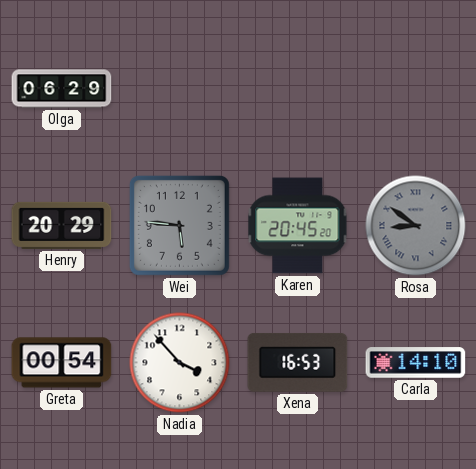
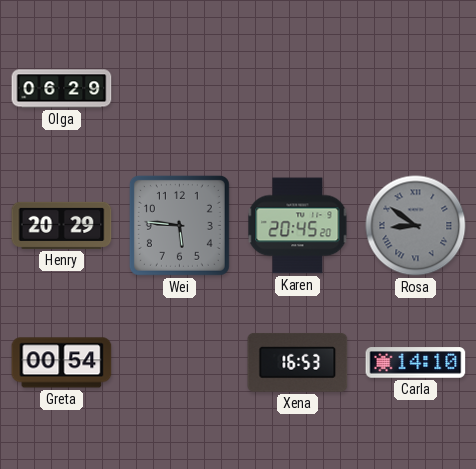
Nadia: 3:53 -> none (180, 363)
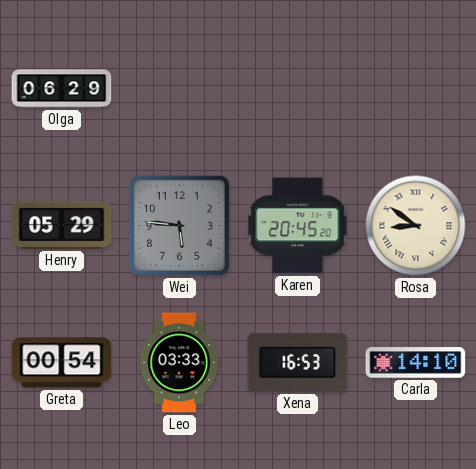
Henry: 20:29 -> 05:29 (62, 225)
Rosa dial: grey -> cream (416, 226)
Leo: none -> 03:33 (179, 363)
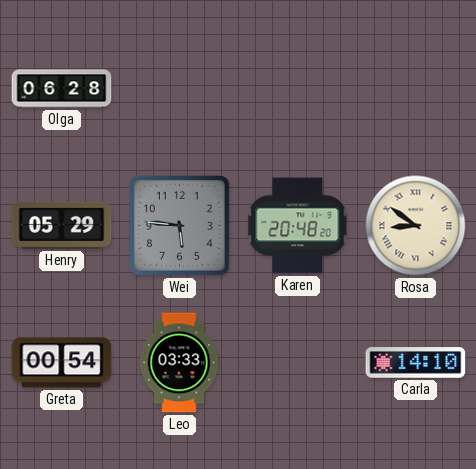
Olga: 06:29 -> 06:28 (62, 89)
Karen: 20:45 -> 20:48 (298, 226)
Xena: 16:53 -> none (298, 362)
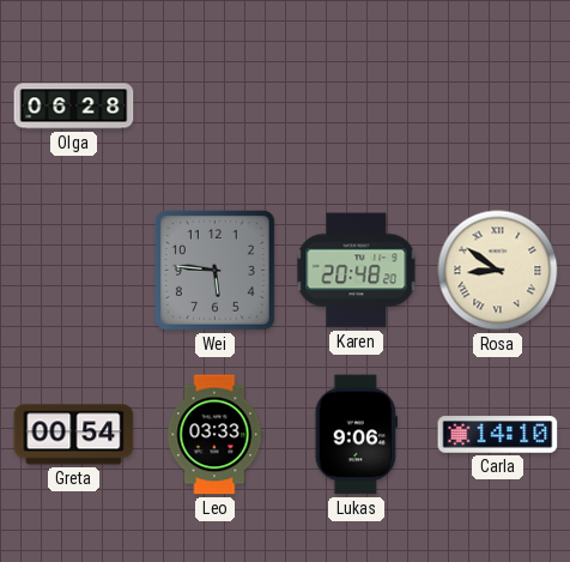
Henry: 05:29 -> none (62, 225)
Lukas: none -> 9:06 (356, 435)
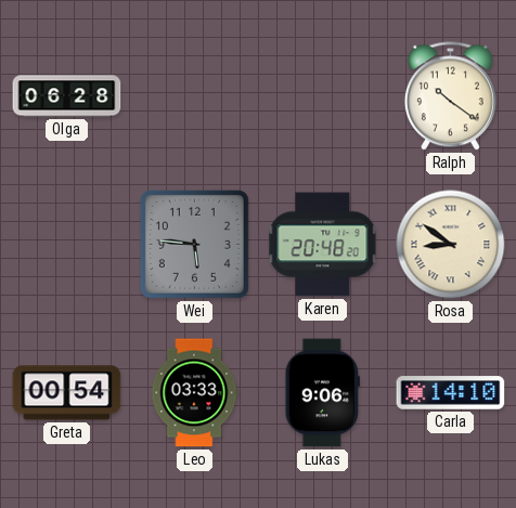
Ralph: none -> 10:21 (450, 96)
